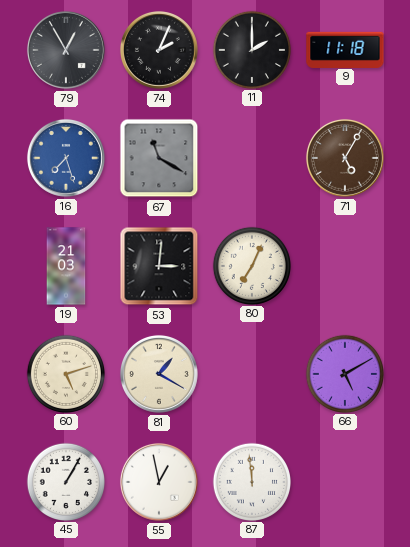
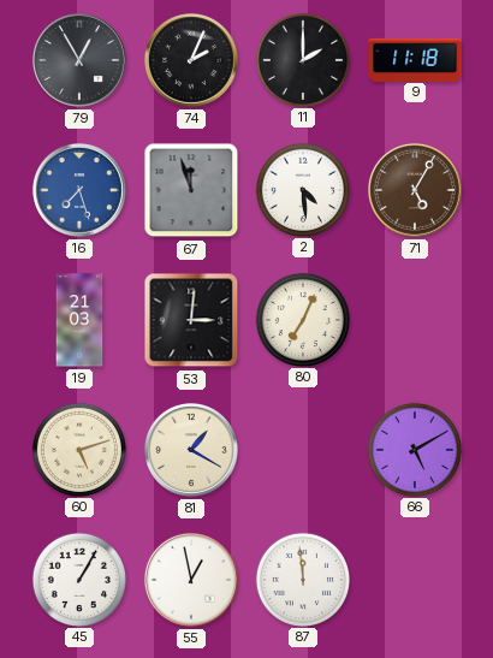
67: 11:20 -> 11:57 (191, 190)
2: none -> 4:29 (302, 189)
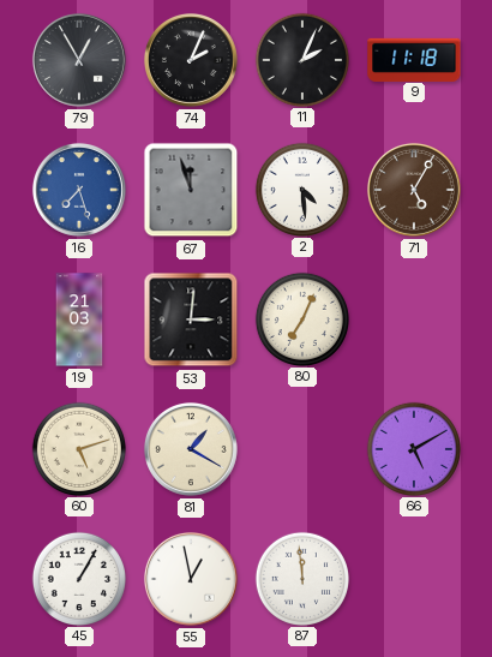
11: 2:00 -> 2:04 (301, 59)
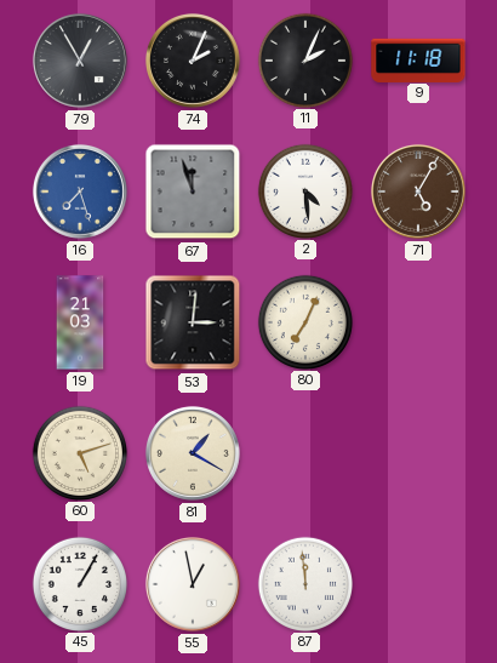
66: 5:10 -> none (413, 448)
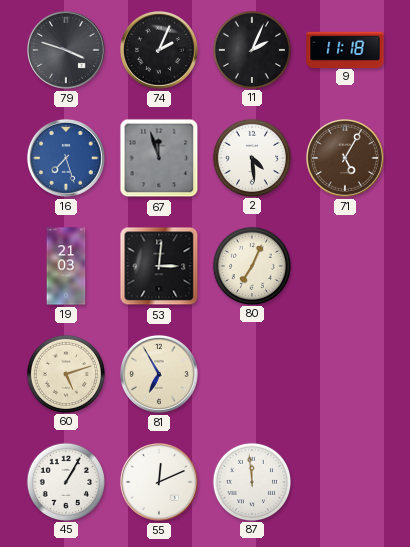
79: 12:55 -> 3:48 (66, 50)
81: 1:20 -> 6:55 (159, 374)
55: 12:58 -> 12:11 (159, 482)
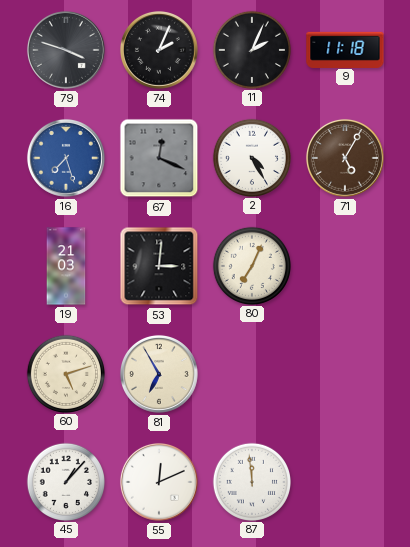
67: 11:57 -> 12:19 (159, 158)
2: 4:29 -> 4:25 (251, 157)
45: 1:05 -> 1:07 (65, 481)
